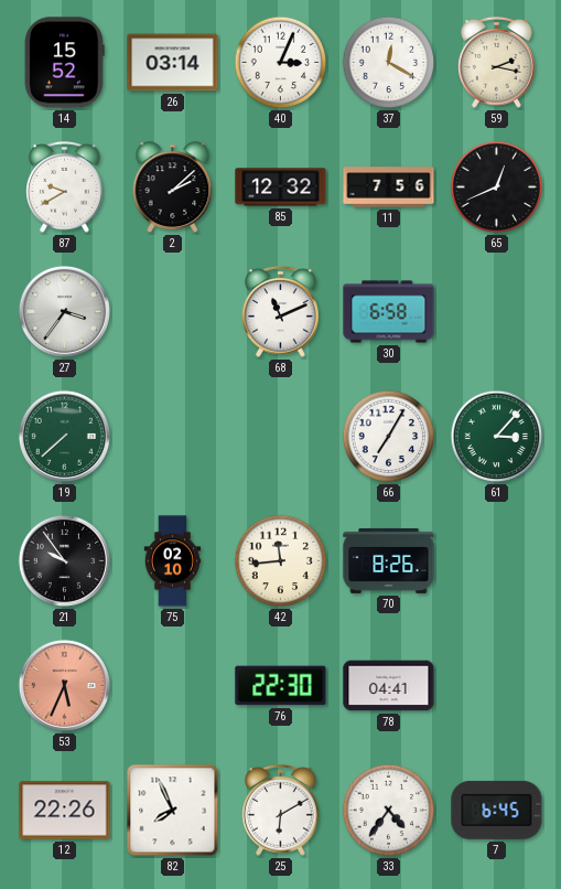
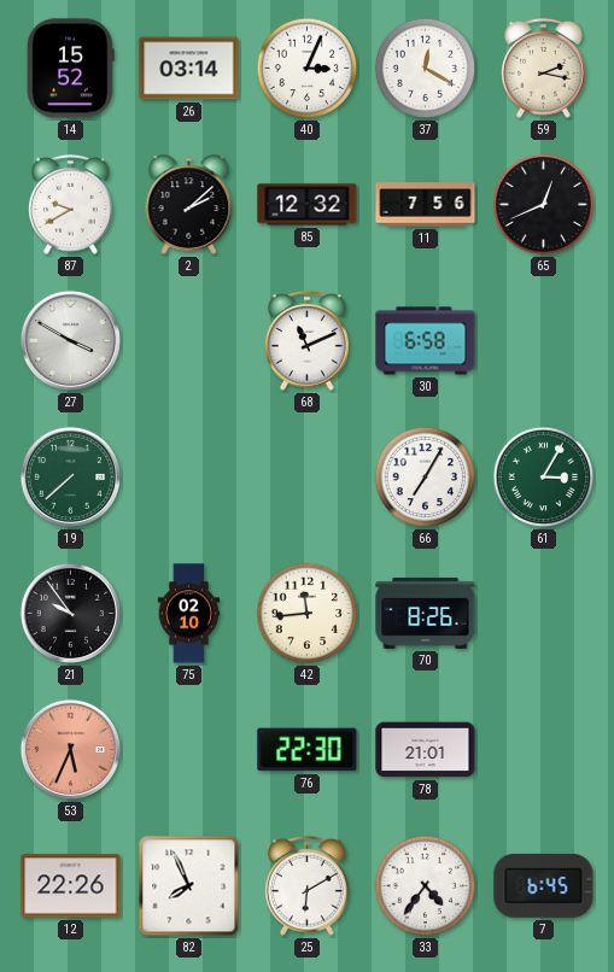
27: 3:36 -> 3:50 (70, 340)
61: 3:07 -> 3:05 (544, 478)
78: 04:41 -> 21:01 (426, 750)
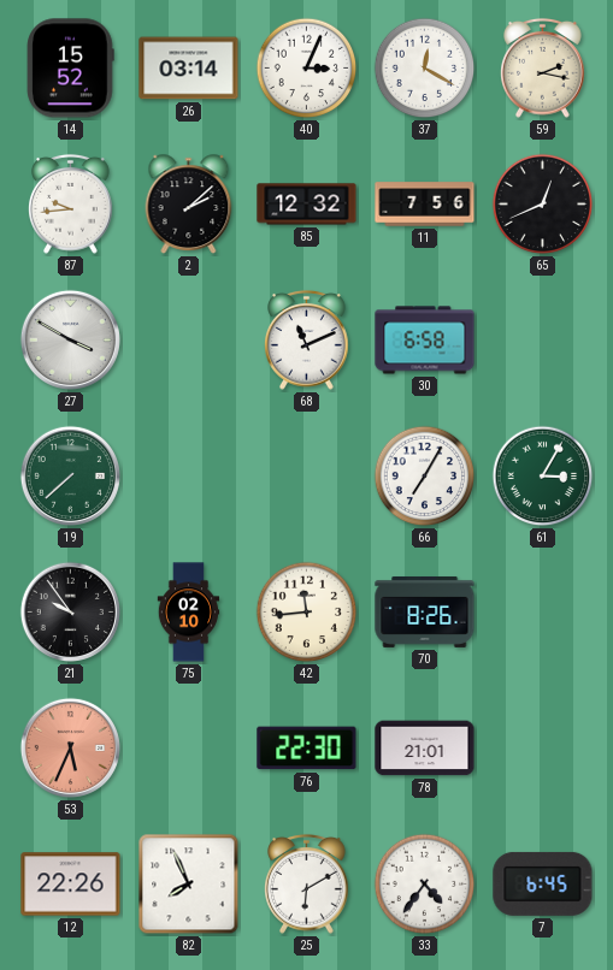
87: 9:40 -> 9:44 (71, 203)
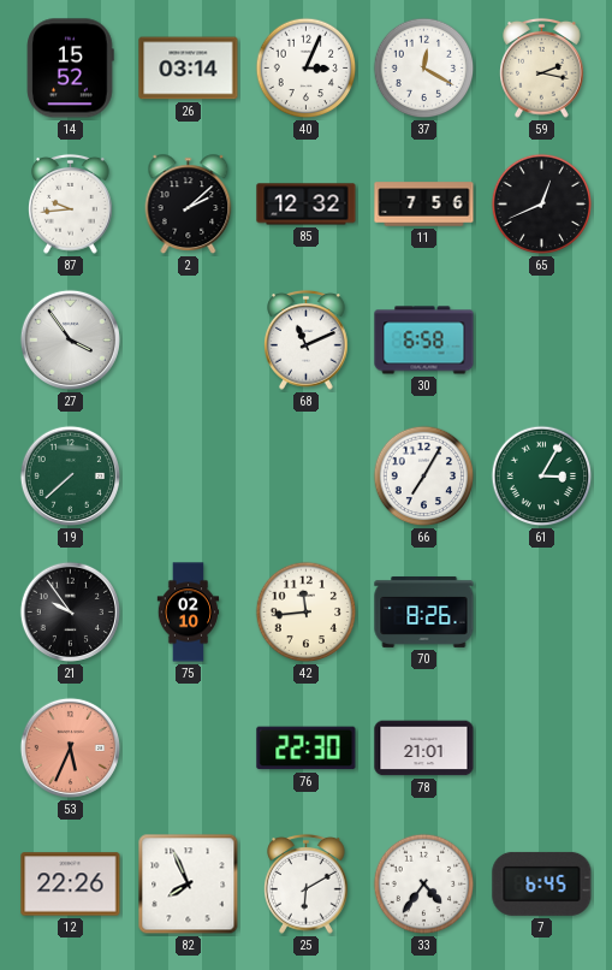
27: 3:50 -> 3:54 (70, 339)
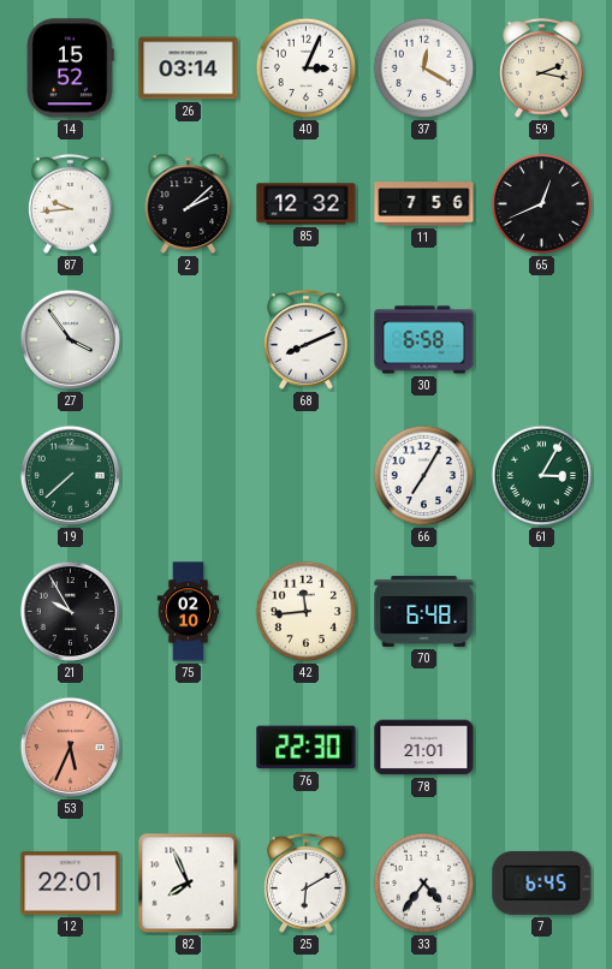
68: 11:11 -> 8:11 (307, 339)
21: 9:54 -> 9:55 (70, 611)
70: 8:26 -> 6:48 (424, 611)
12: 22:26 -> 22:01 (71, 884)
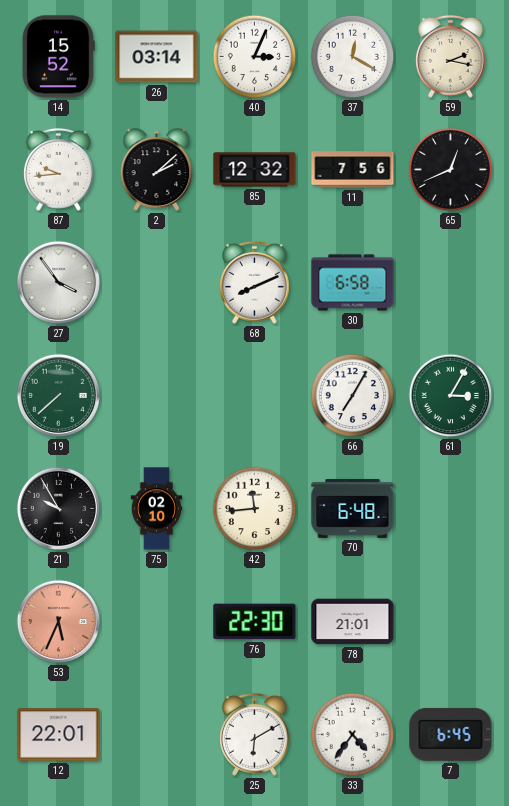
82: 7:56 -> none (189, 884)
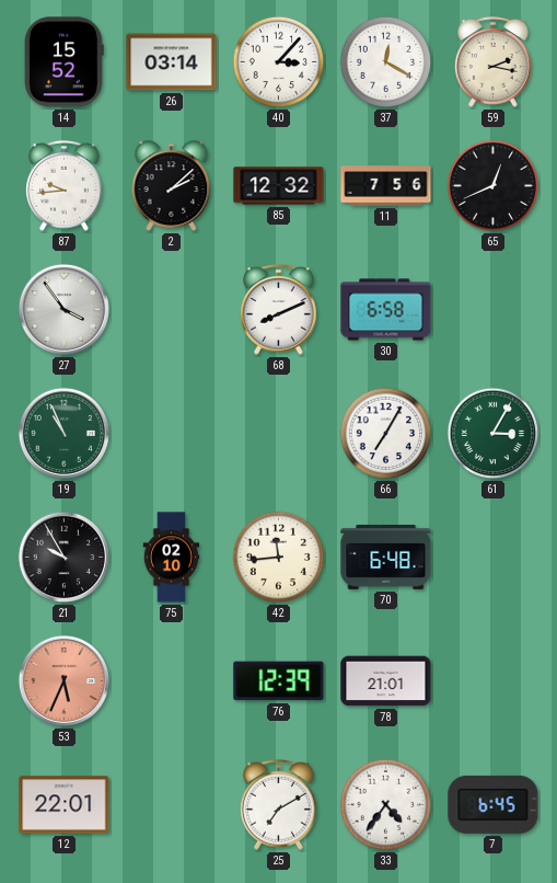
40: 3:04 -> 3:07 (279, 62)
19: 7:38 -> 10:56 (63, 433)
76: 22:30 -> 12:39 (279, 681)
25: 6:10 -> 7:10 (279, 804)
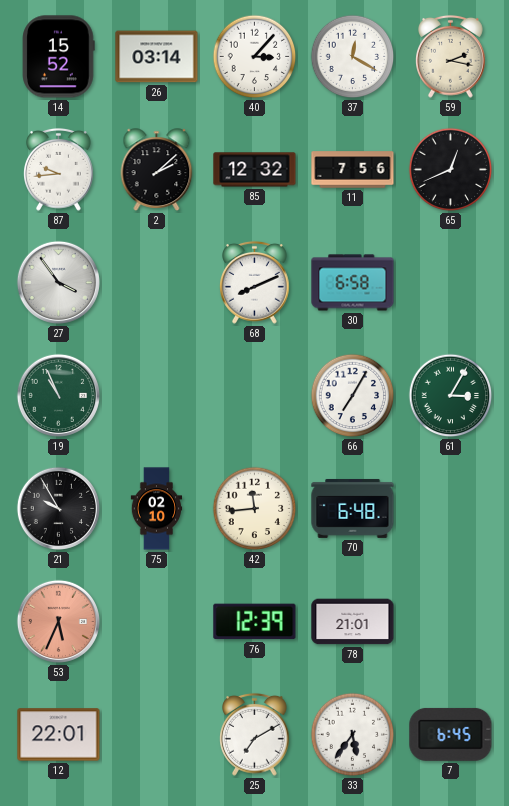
33: 4:36 -> 5:36 (353, 735)
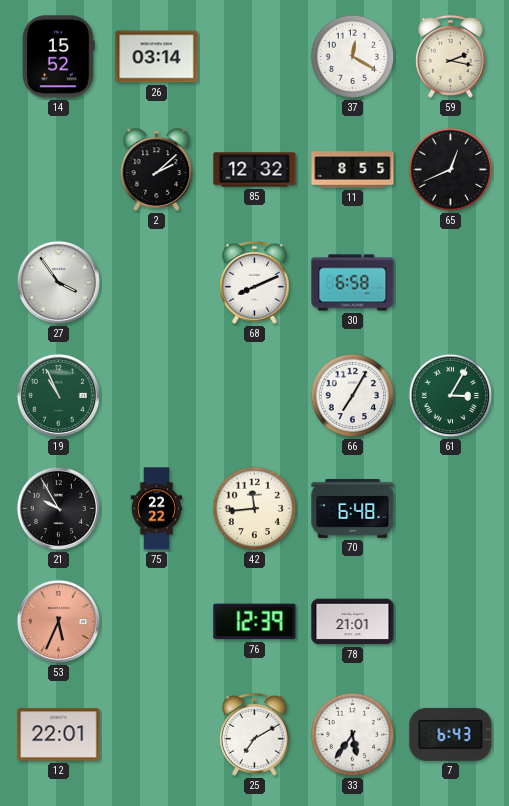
40: 3:07 -> none (255, 57)
87: 9:44 -> none (59, 169)
11: 7:56 -> 8:55 (353, 170)
75: 02:10 -> 22:22 (157, 509)
7: 6:45 -> 6:43 (451, 734)
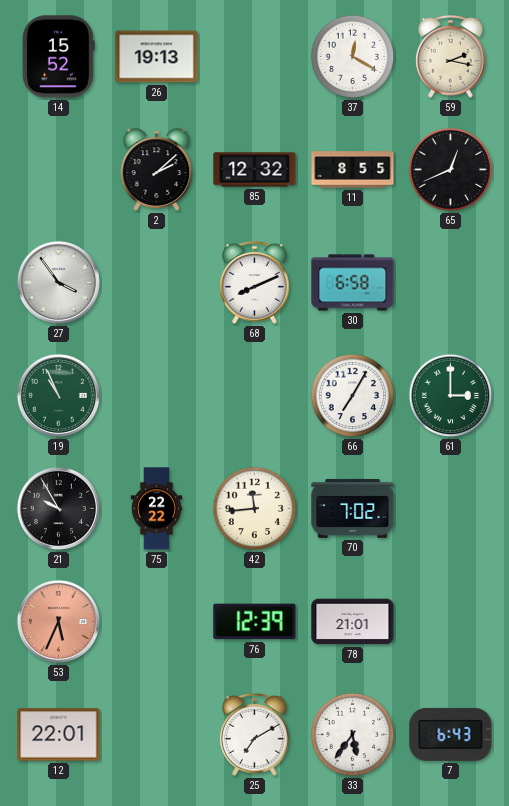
26: 03:14 -> 19:13 (157, 57)
61: 3:05 -> 3:00 (451, 396)
70: 6:48 -> 7:02 (353, 508)
